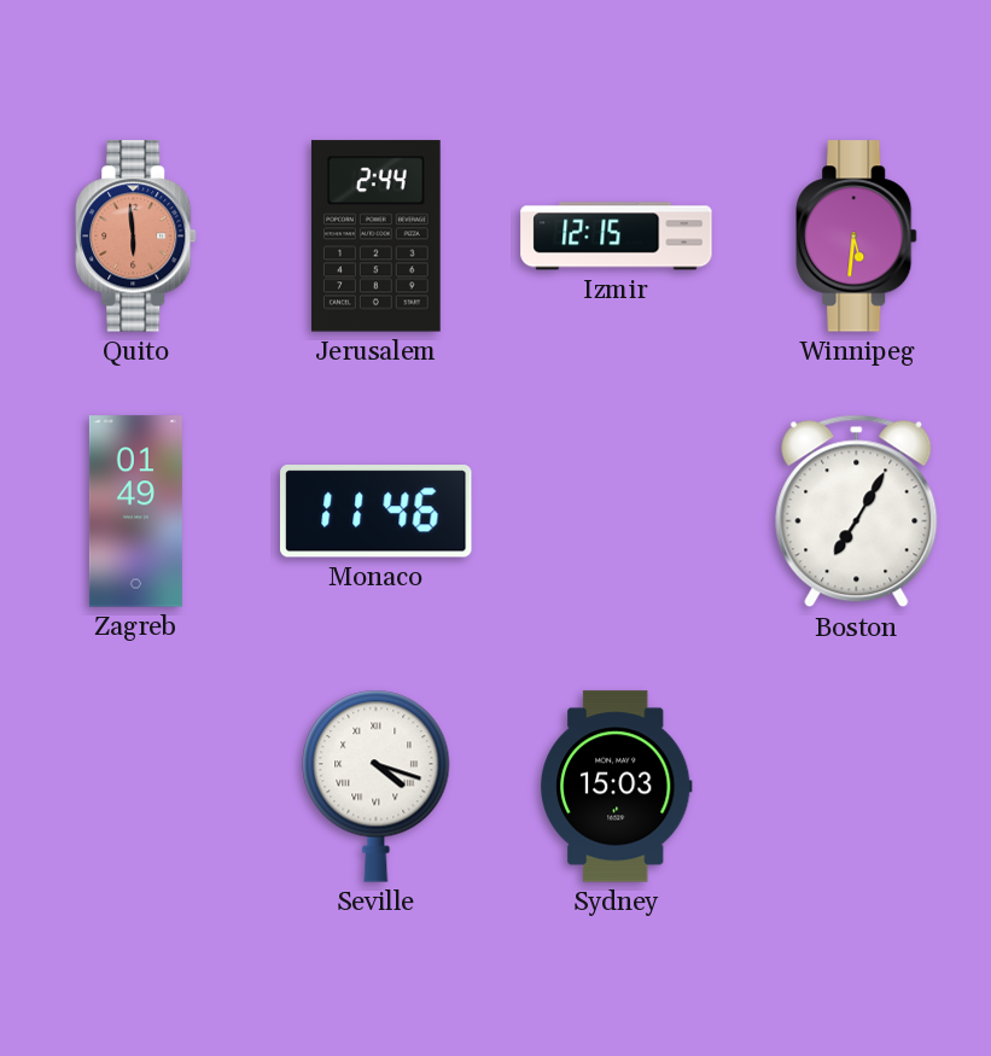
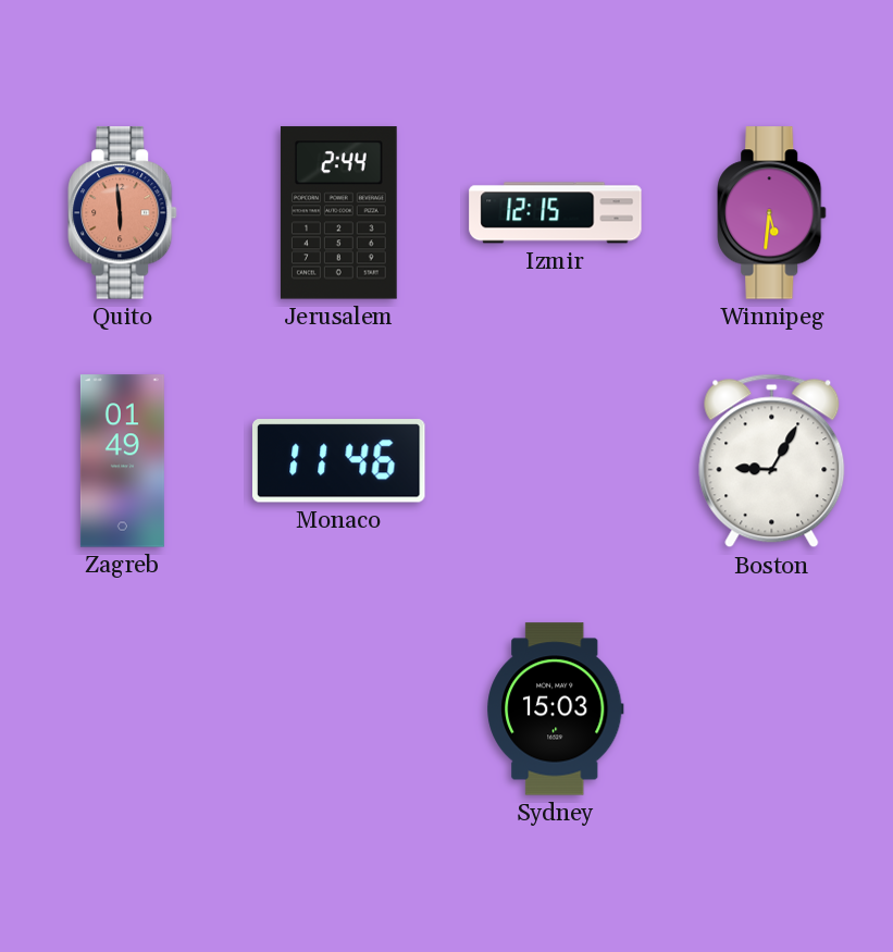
Boston: 7:05 -> 9:05 (772, 461)
Seville: 4:18 -> none (377, 786)
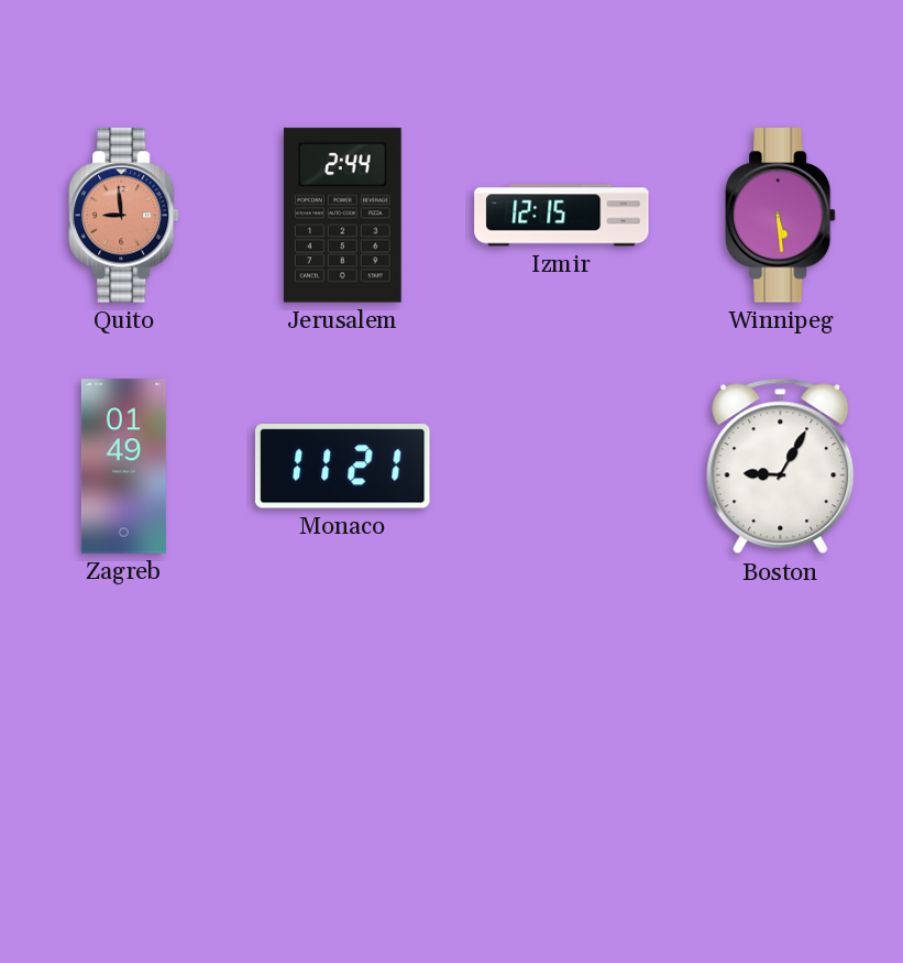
Quito: 5:59 -> 8:59 (124, 216)
Winnipeg: 5:31 -> 5:29 (781, 216)
Monaco: 11:46 -> 11:21 (343, 467)
Sydney: 15:03 -> none (556, 709)
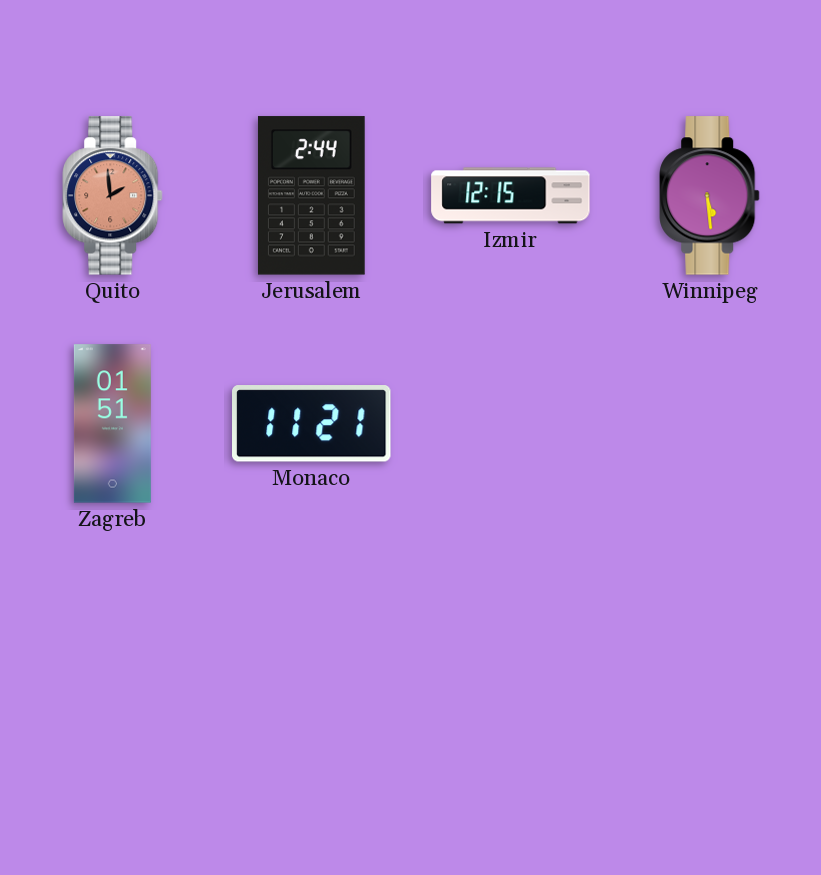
Quito: 8:59 -> 1:59 (113, 196)
Zagreb: 01:49 -> 01:51 (112, 424)
Boston: 9:05 -> none (781, 467)
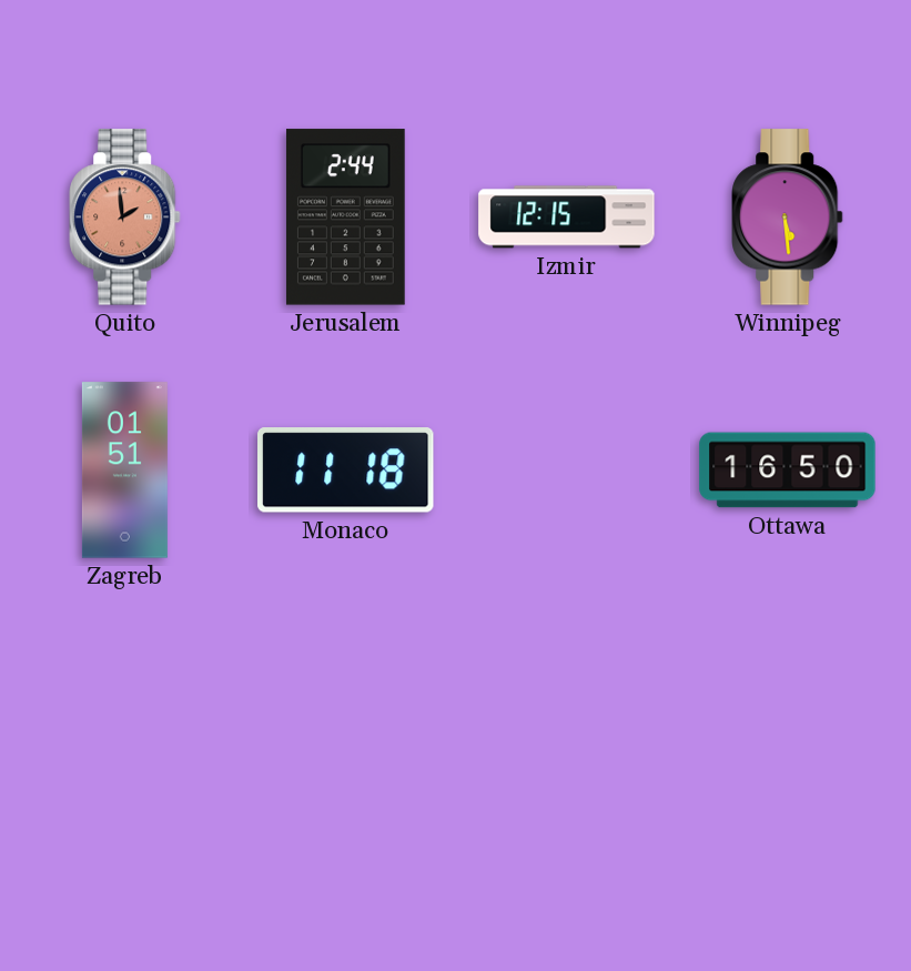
Monaco: 11:21 -> 11:18 (346, 471)
Ottawa: none -> 16:50 (788, 471)
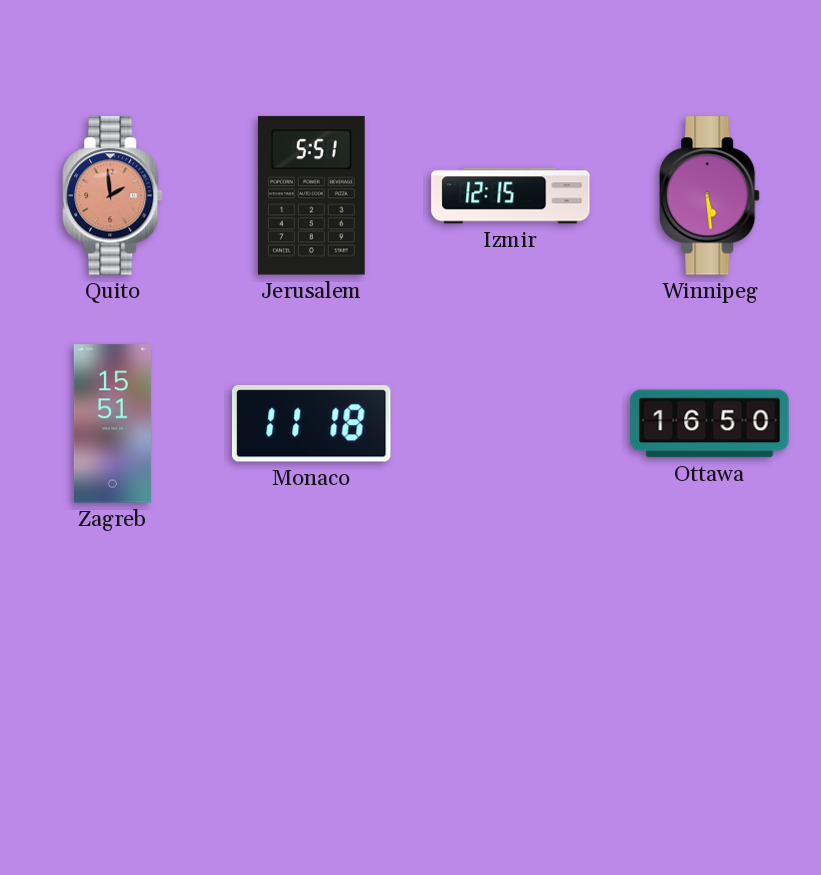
Jerusalem: 2:44 -> 5:51 (311, 196)
Zagreb: 01:51 -> 15:51 (112, 424)
